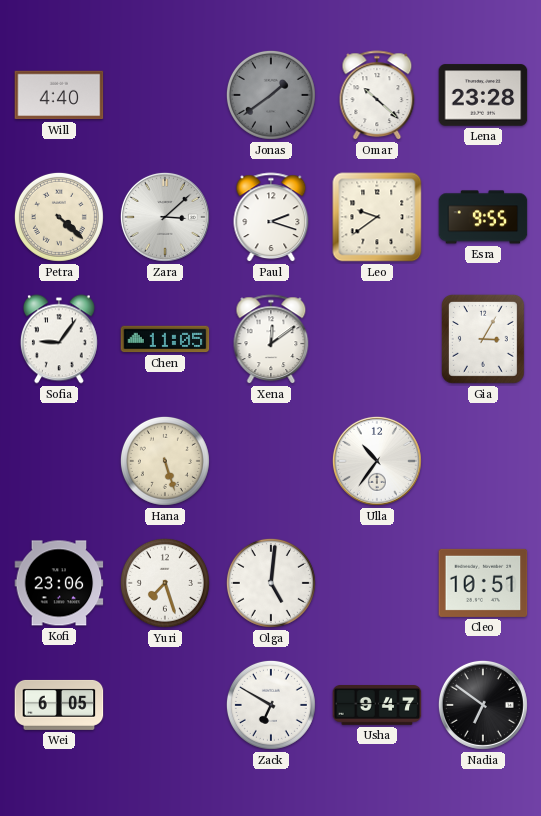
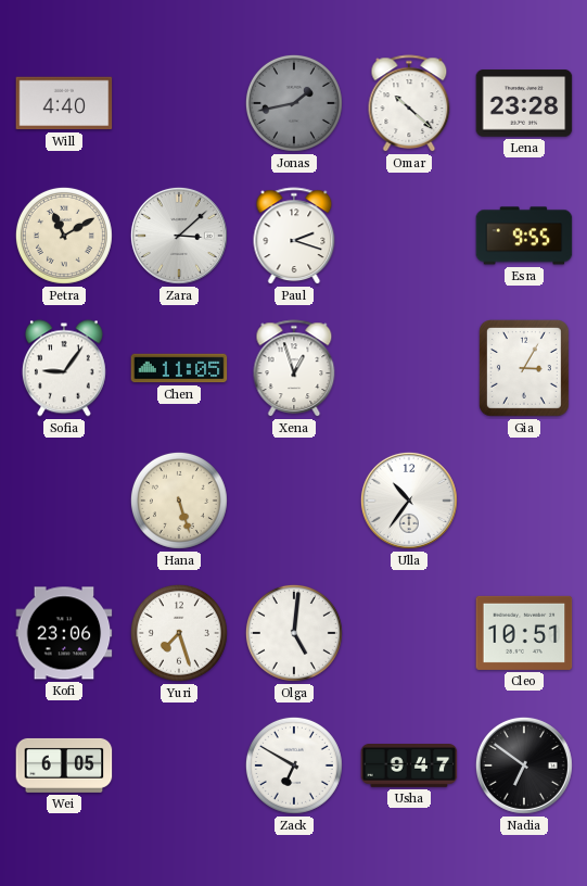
Jonas: 1:39 -> 1:43 (294, 103)
Petra: 4:22 -> 11:10 (64, 236)
Leo: 9:39 -> none (377, 217)
Xena: 12:09 -> 12:57 (294, 369)
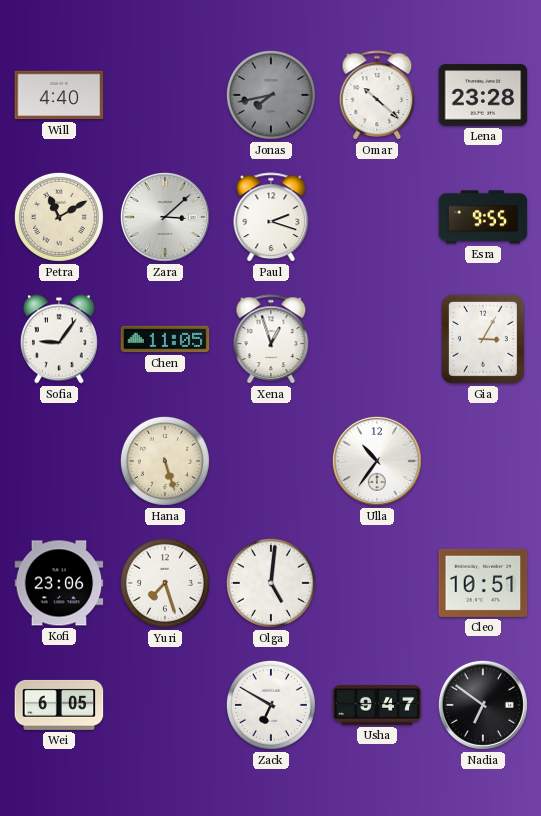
Jonas: 1:43 -> 7:43 (271, 95)
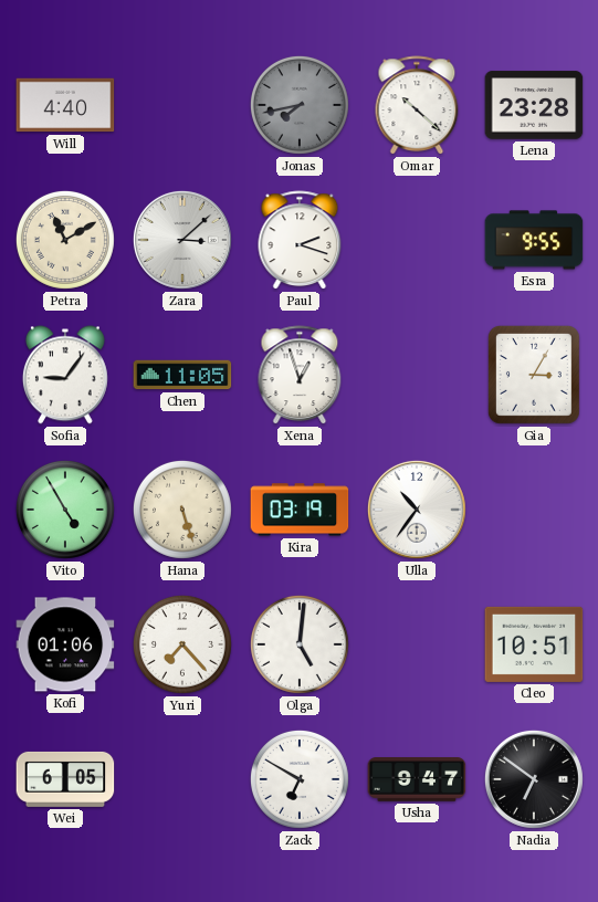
Vito: none -> 4:55 (65, 510)
Kira: none -> 03:19 (300, 510)
Kofi: 23:06 -> 01:06 (65, 644)
Yuri: 7:27 -> 7:23 (182, 644)
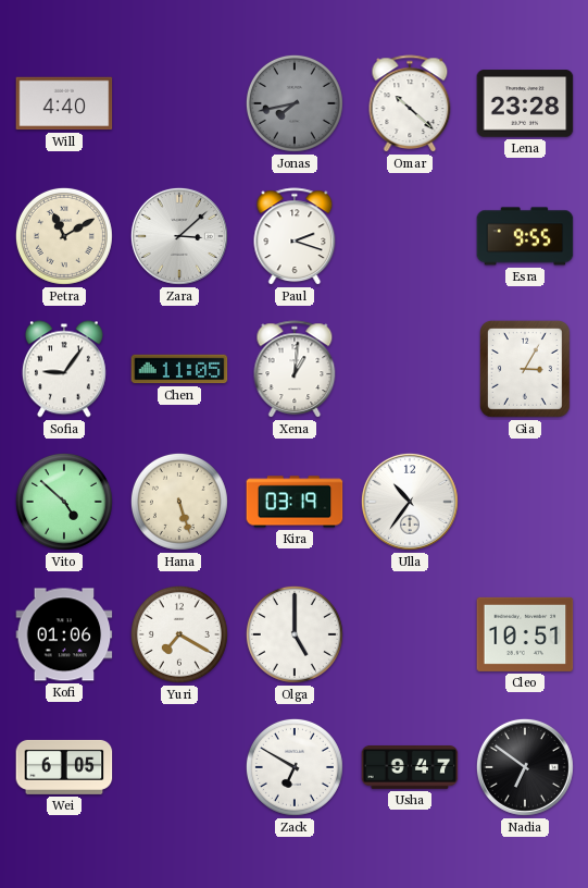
Xena: 12:57 -> 1:01 (295, 370)
Vito: 4:55 -> 4:52 (64, 502)
Yuri: 7:23 -> 7:20 (179, 634)
Olga: 5:01 -> 5:00 (295, 634)
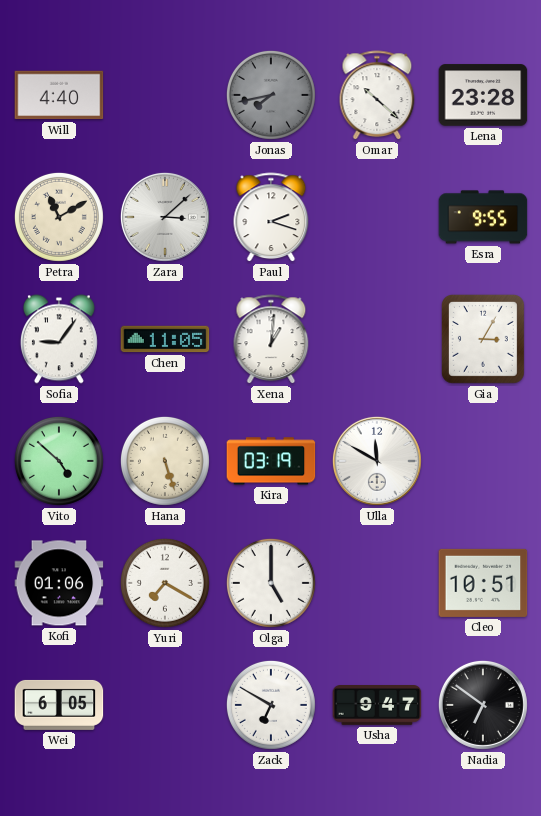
Ulla: 10:36 -> 11:50 (377, 461)
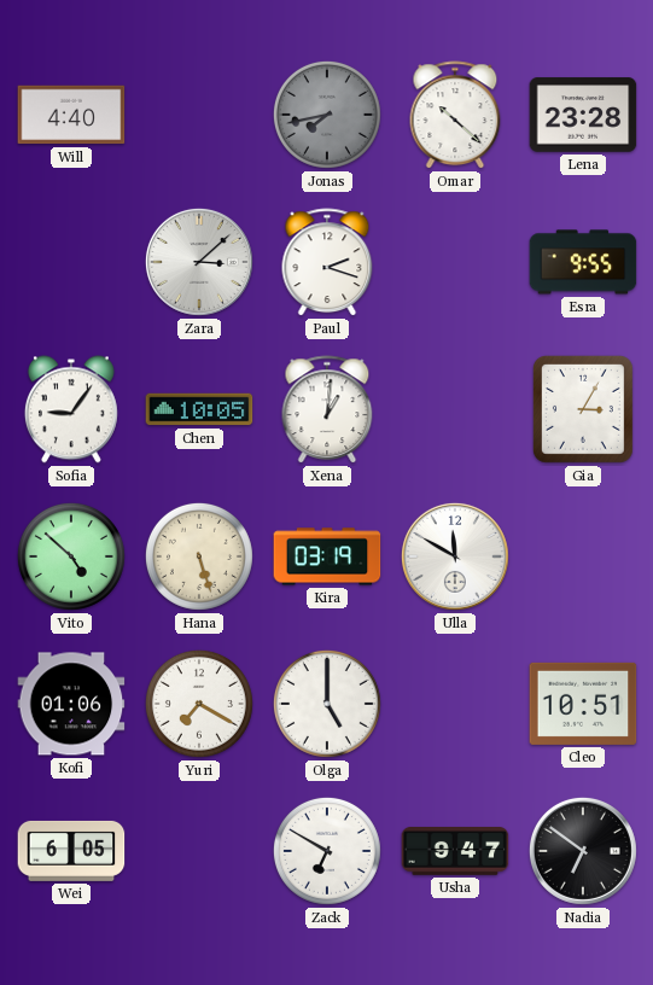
Petra: 11:10 -> none (59, 217)
Chen: 11:05 -> 10:05 (199, 409)
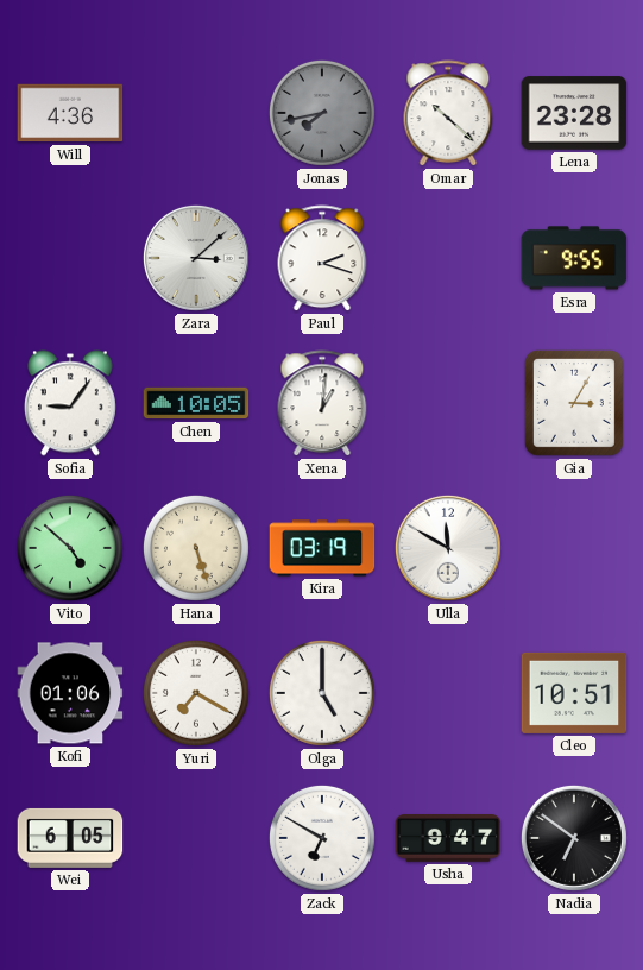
Will: 4:40 -> 4:36 (70, 113)
